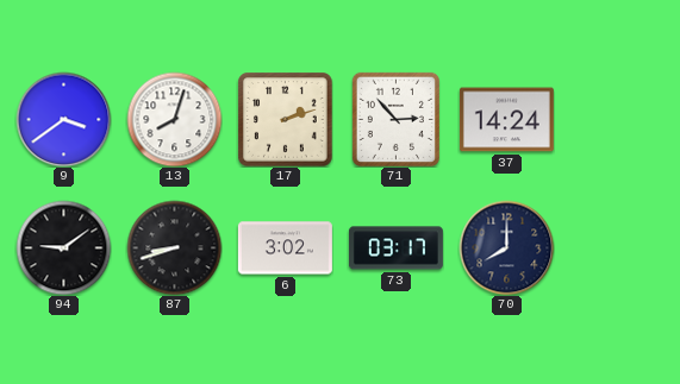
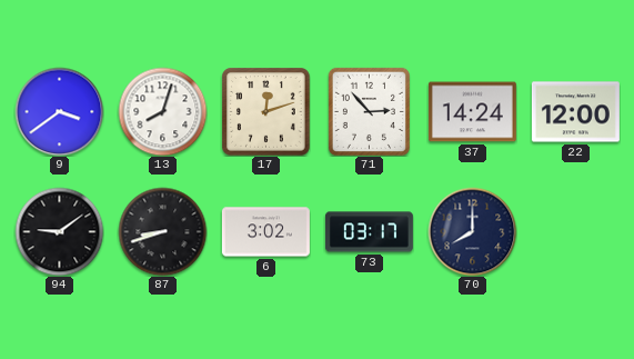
17: 2:12 -> 12:12 (265, 111)
22: none -> 12:00 (575, 112)
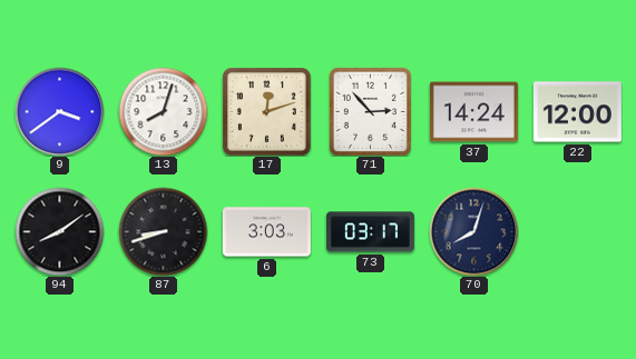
94: 9:09 -> 8:09 (59, 231)
6: 3:02 -> 3:03 (266, 232)
70: 8:00 -> 8:03 (473, 231)
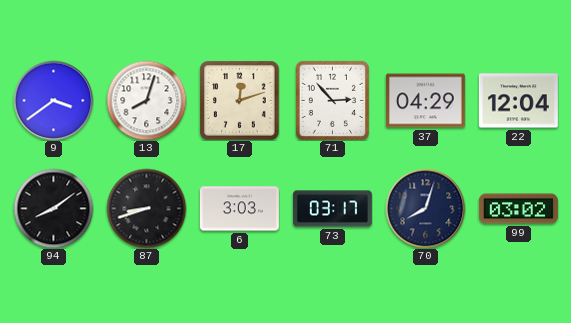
37: 14:24 -> 04:29 (425, 101)
22: 12:00 -> 12:04 (518, 101)
99: none -> 03:02 (518, 209)
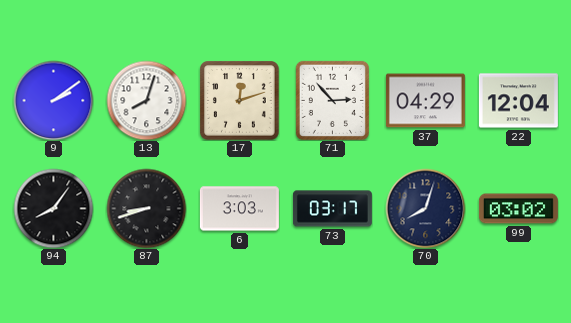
9: 3:39 -> 2:09 (53, 100)
94: 8:09 -> 8:06 (53, 208)
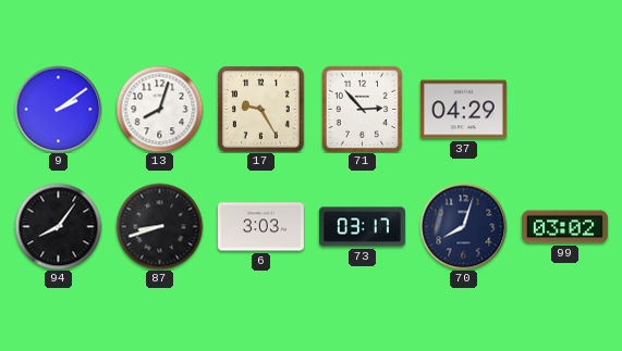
17: 12:12 -> 9:25 (260, 109)
22: 12:04 -> none (518, 101)
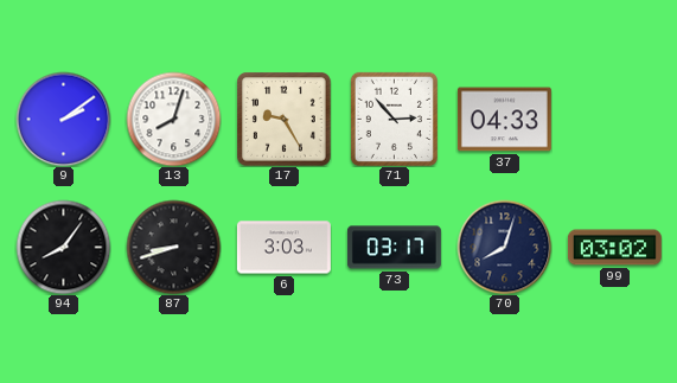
37: 04:29 -> 04:33 (504, 120)
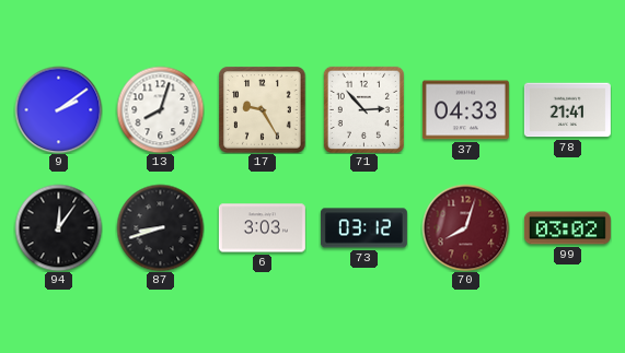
78: none -> 21:41 (567, 110)
94: 8:06 -> 12:06 (58, 227)
73: 03:17 -> 03:12 (363, 228)
70 dial: navy -> burgundy (465, 227)
